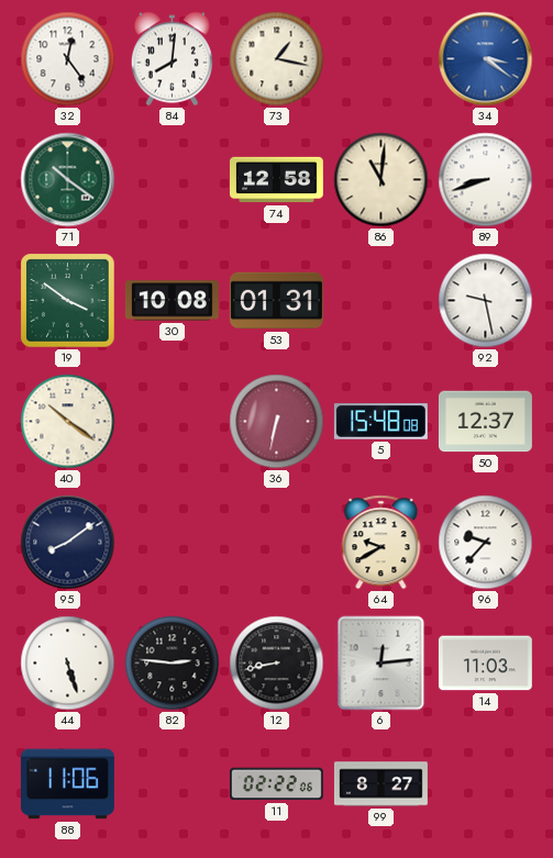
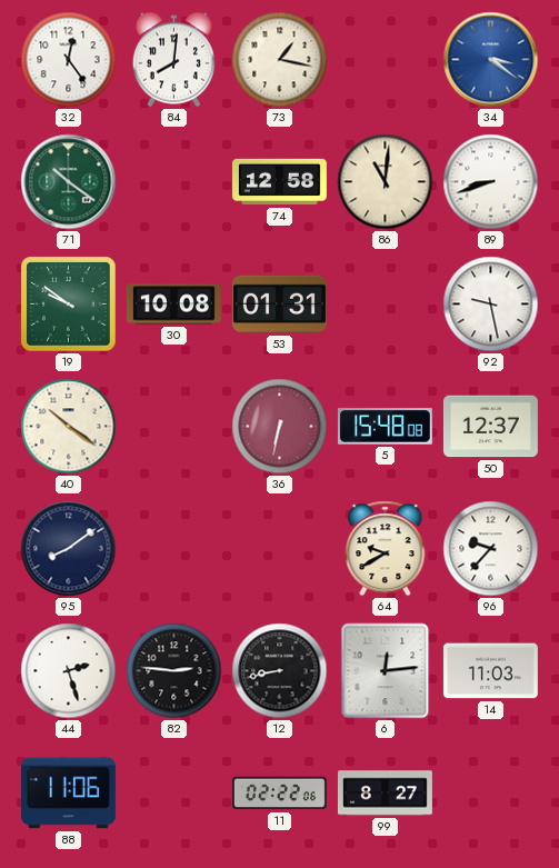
19: 3:51 -> 9:51 (69, 305)
44: 5:27 -> 2:27 (69, 671)
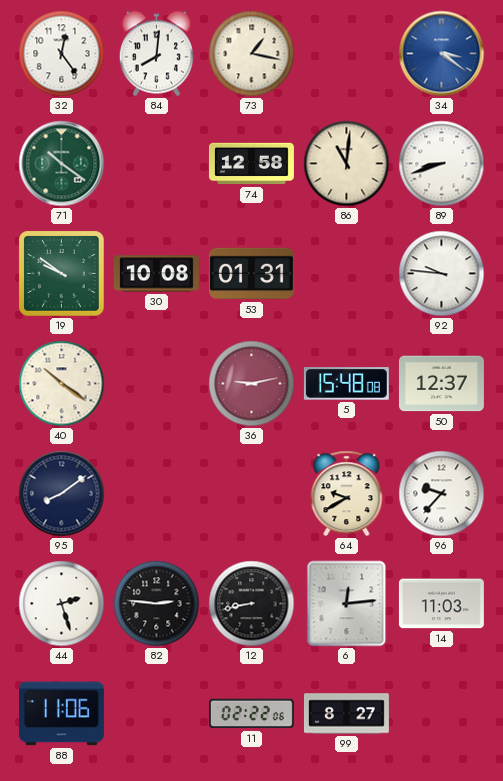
92: 9:28 -> 9:46 (442, 274)
36: 6:32 -> 9:13 (252, 384)
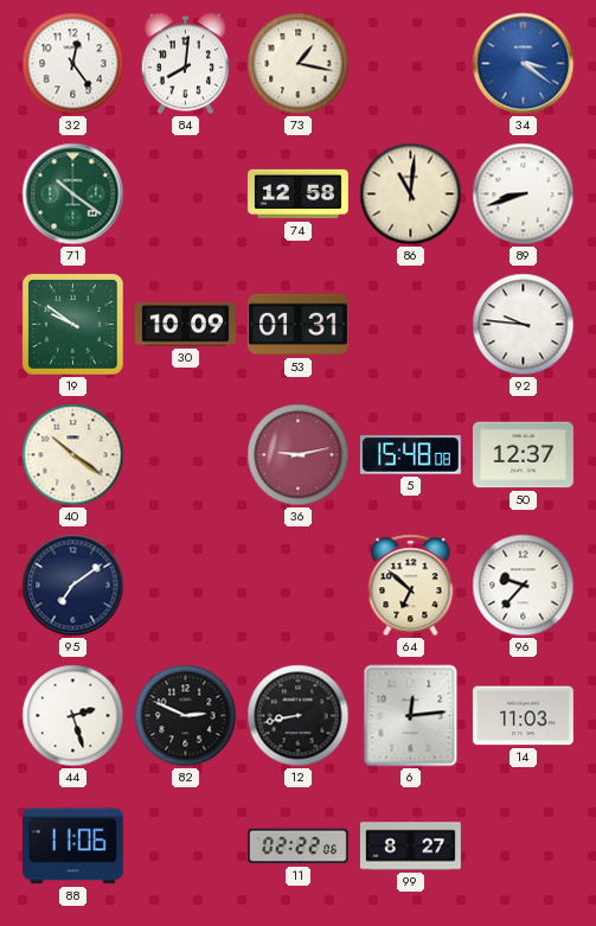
30: 10:08 -> 10:09 (185, 325)
95: 8:09 -> 7:09 (73, 586)
64: 9:40 -> 6:52 (411, 586)
82: 2:46 -> 2:49 (186, 716)
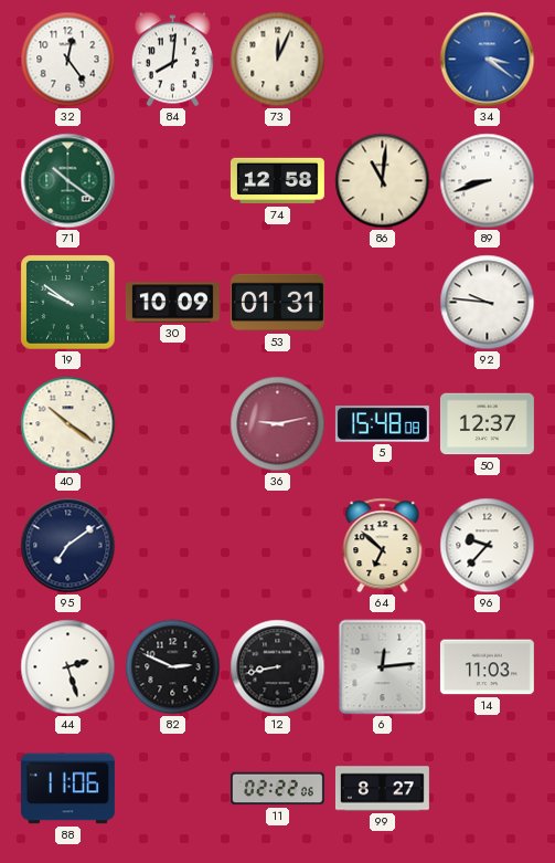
73: 1:17 -> 12:04 (278, 60)
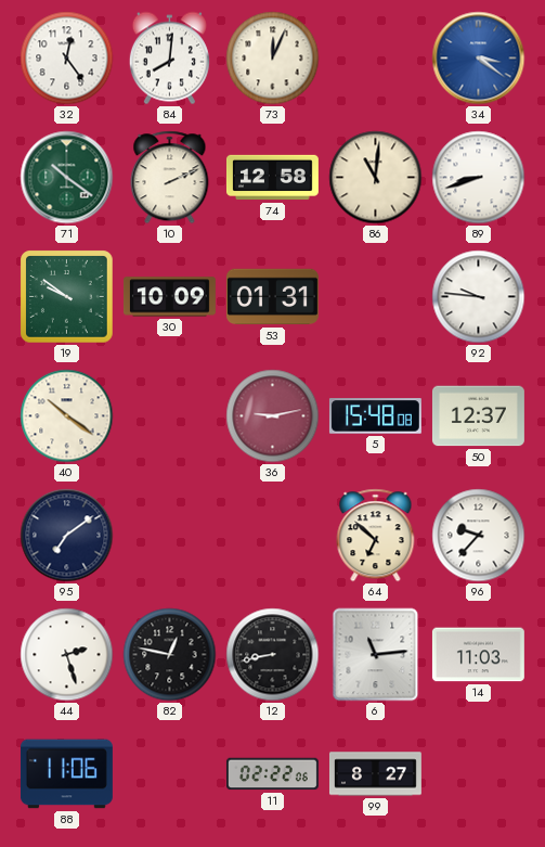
10: none -> 2:11 (170, 178)
82: 2:49 -> 12:47 (170, 655)
6: 12:14 -> 11:14 (376, 655)
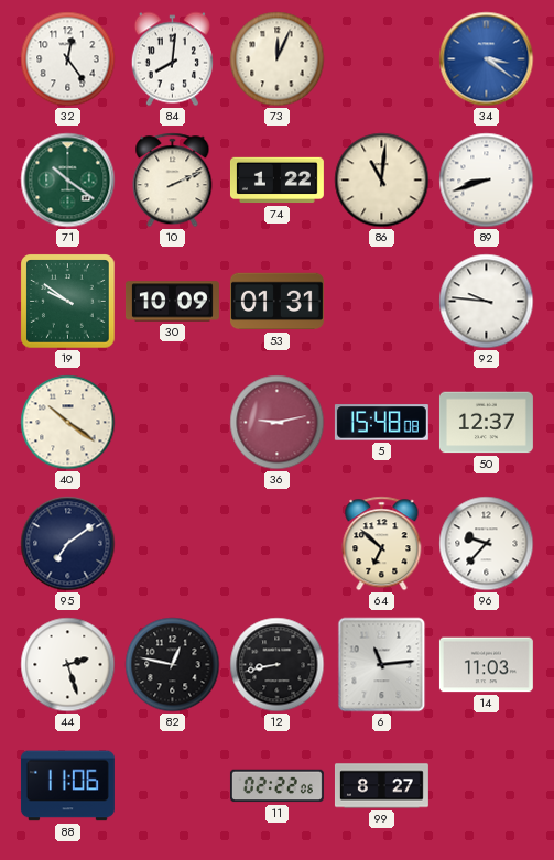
74: 12:58 -> 1:22 (276, 181)
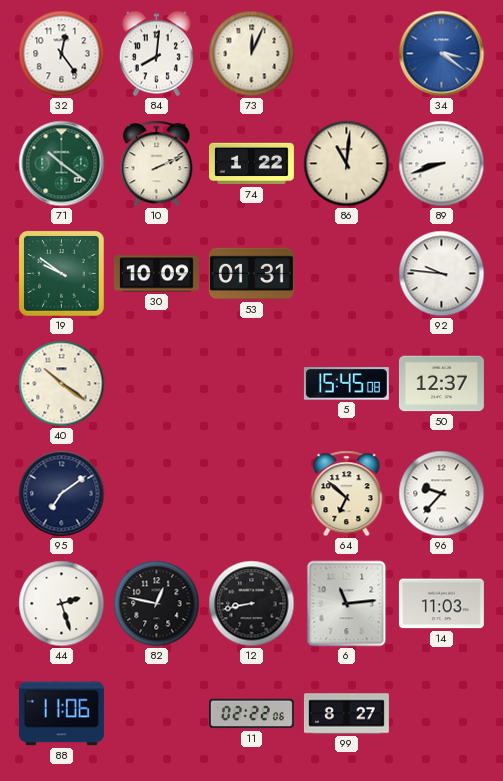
36: 9:13 -> none (278, 423)
5: 15:48 -> 15:45 (346, 384)
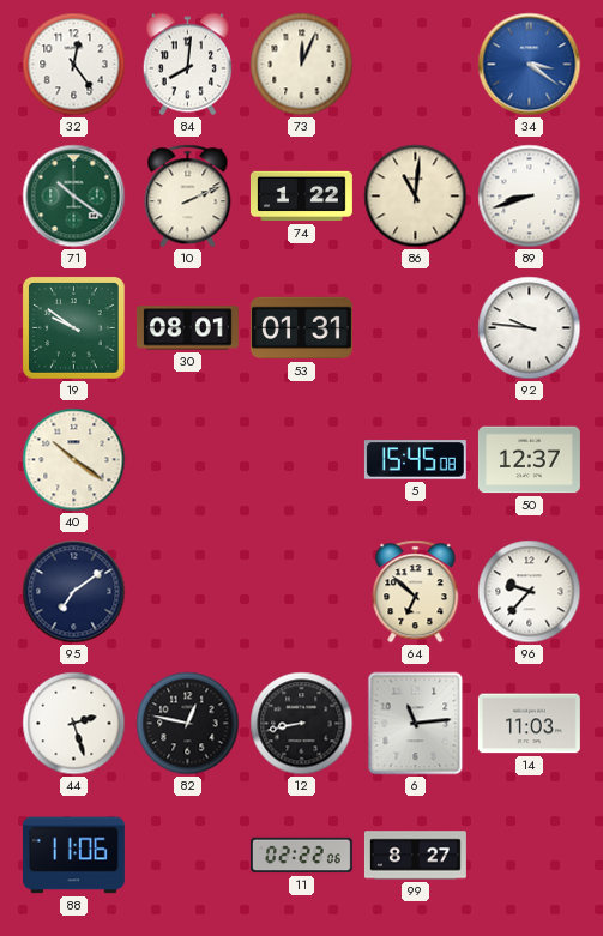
30: 10:09 -> 08:01 (187, 328)
